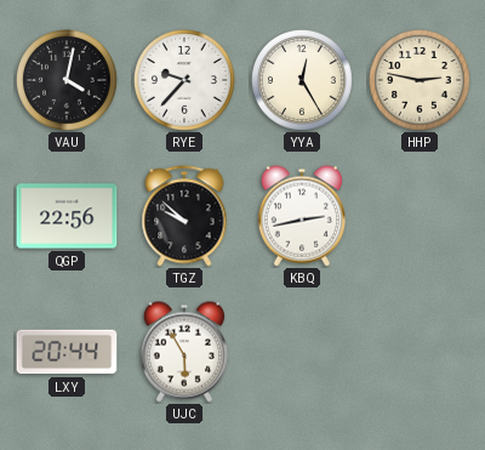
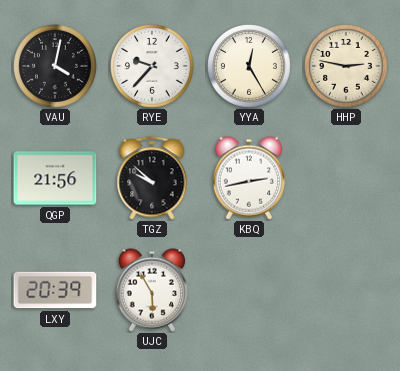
QGP: 22:56 -> 21:56 (55, 178)
LXY: 20:44 -> 20:39 (55, 290)
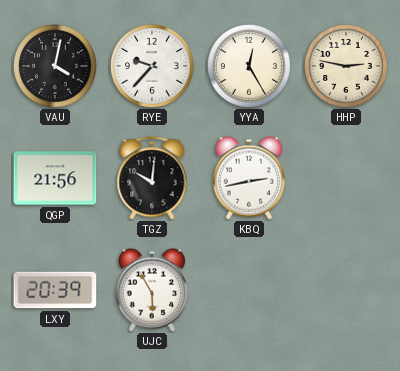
TGZ: 9:52 -> 10:01 (152, 178)
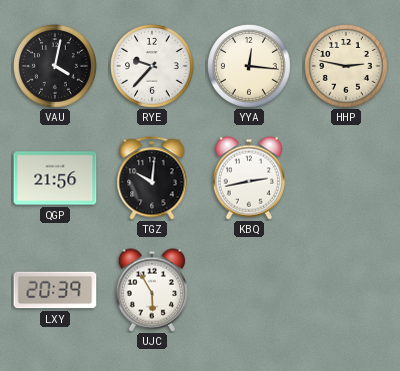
YYA: 12:25 -> 12:16 (250, 67)
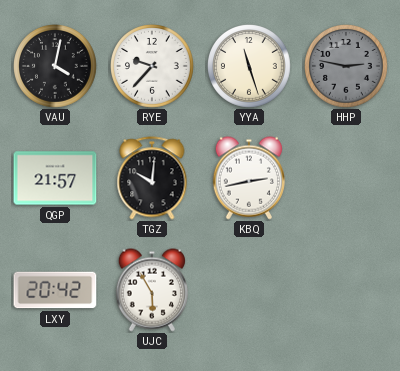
YYA: 12:16 -> 11:27 (250, 67)
HHP dial: cream -> grey (347, 67)
QGP: 21:56 -> 21:57 (55, 178)
LXY: 20:39 -> 20:42 (55, 290)
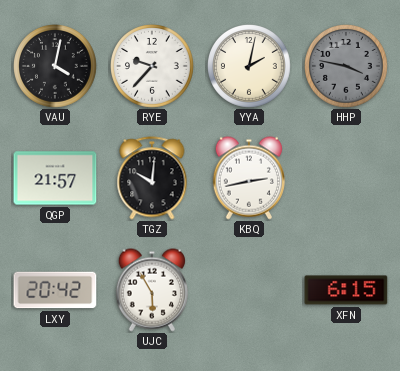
YYA: 11:27 -> 2:02 (250, 67)
HHP: 2:47 -> 3:47 (347, 67)
XFN: none -> 6:15 (346, 290)
